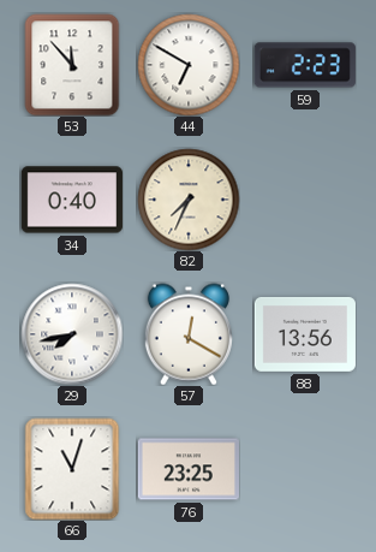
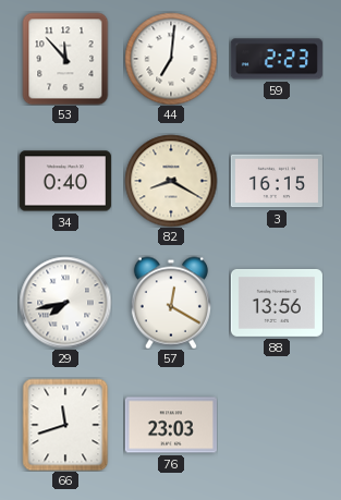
44: 6:50 -> 7:01 (171, 59)
82: 7:34 -> 8:20 (171, 181)
3: none -> 16:15 (277, 181)
66: 11:03 -> 11:42 (65, 425)
76: 23:25 -> 23:03 (171, 425)
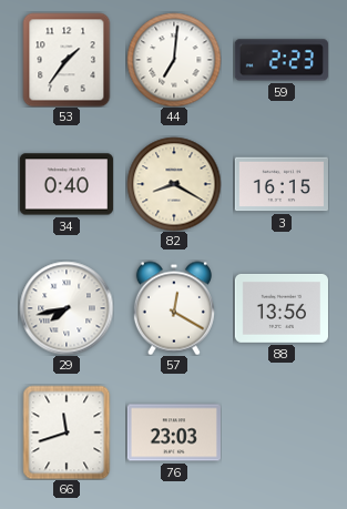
53: 11:53 -> 1:36 (67, 60)
